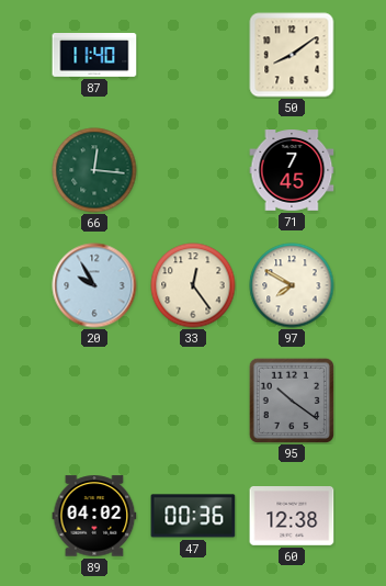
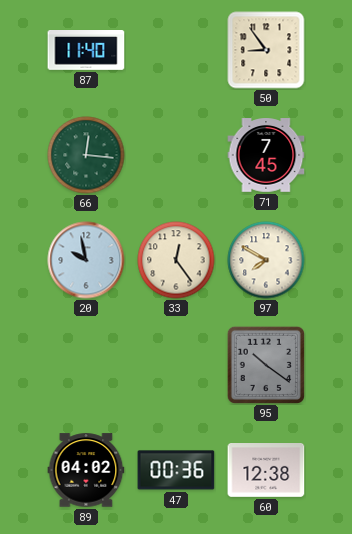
50: 8:09 -> 8:54 (266, 50)
20: 9:55 -> 9:58 (86, 260)
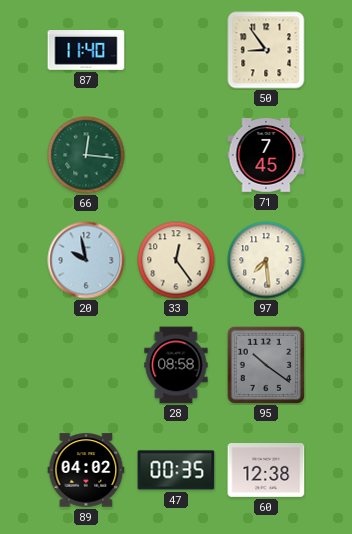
97: 7:50 -> 7:29 (266, 260)
28: none -> 08:58 (176, 365)
47: 00:36 -> 00:35 (176, 470)
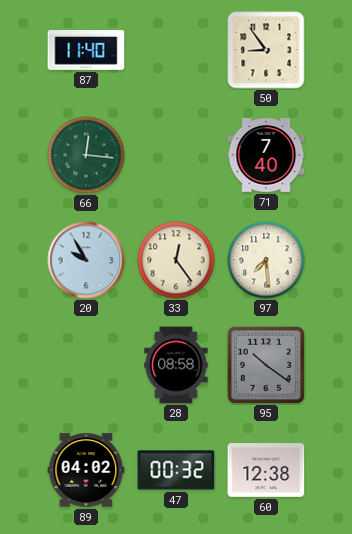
71: 7:45 -> 7:40 (266, 155)
20: 9:58 -> 9:55 (86, 260)
47: 00:35 -> 00:32 (176, 470)
